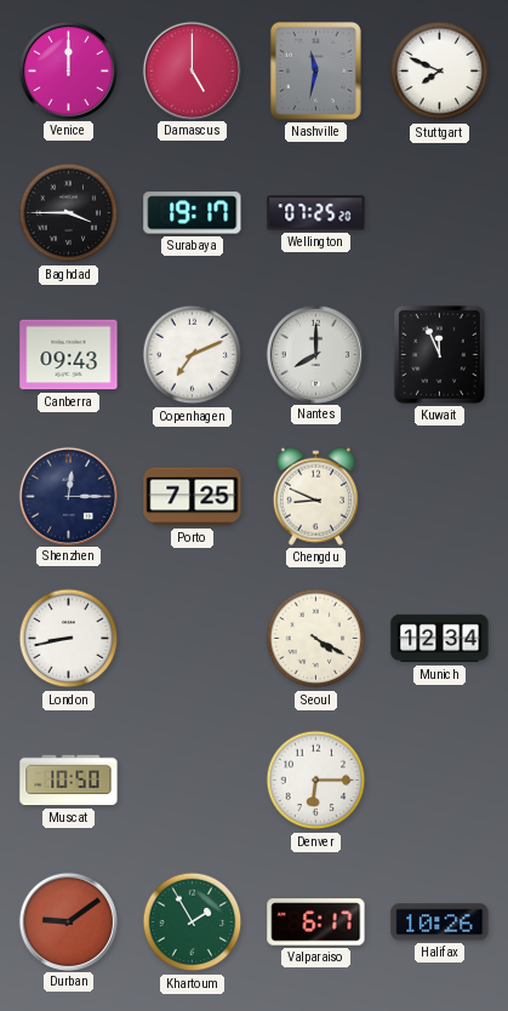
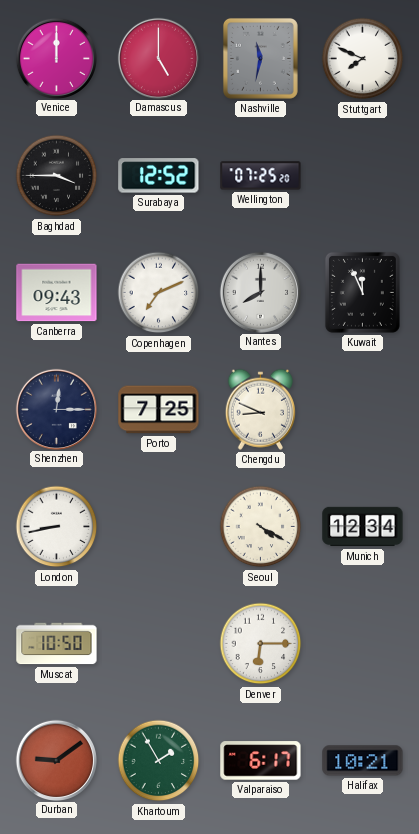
Surabaya: 19:17 -> 12:52 (159, 176)
Halifax: 10:26 -> 10:21 (363, 761)
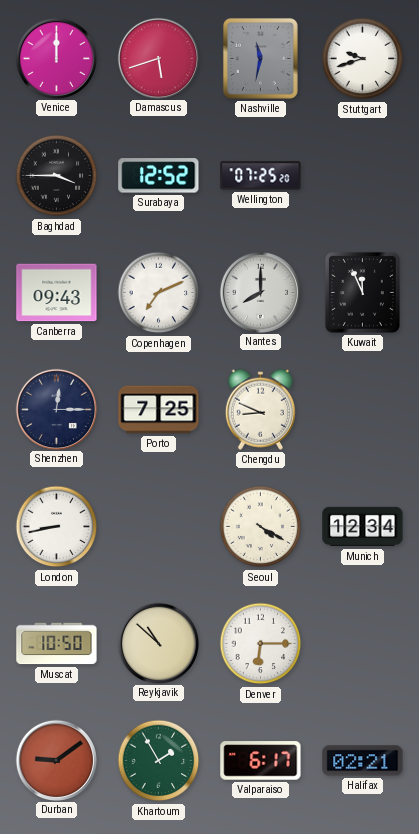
Damascus: 5:00 -> 5:42 (158, 58)
Stuttgart: 7:49 -> 9:42 (363, 59)
Reykjavik: none -> 10:52 (158, 643)
Halifax: 10:21 -> 02:21 (363, 761)
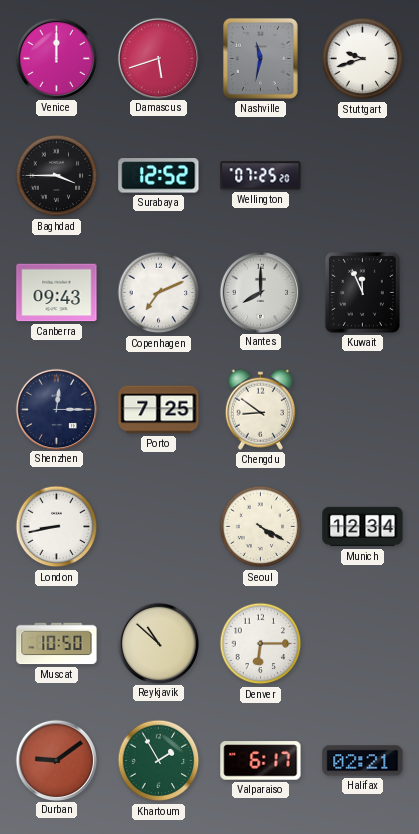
Chengdu: 8:49 -> 8:51 (260, 409)
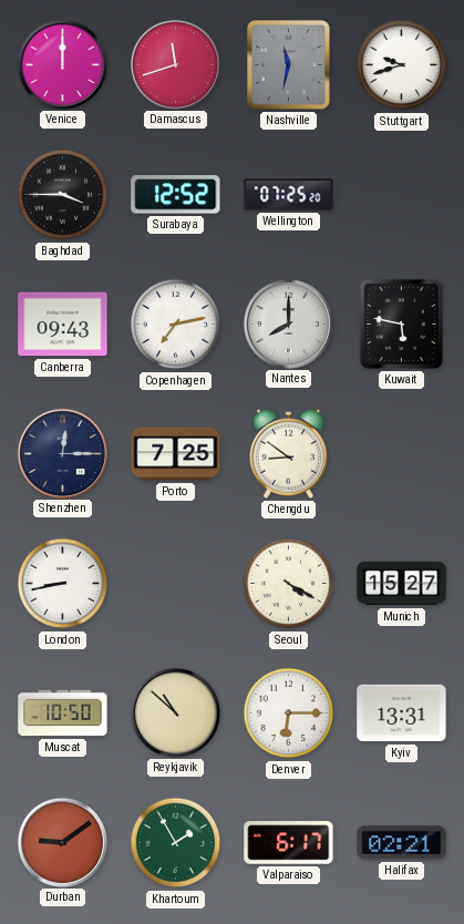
Damascus: 5:42 -> 11:42 (175, 64)
Copenhagen: 7:11 -> 7:13 (176, 325)
Kuwait: 11:56 -> 5:47 (401, 324)
Munich: 12:34 -> 15:27 (402, 584)
Kyiv: none -> 13:31 (402, 713)
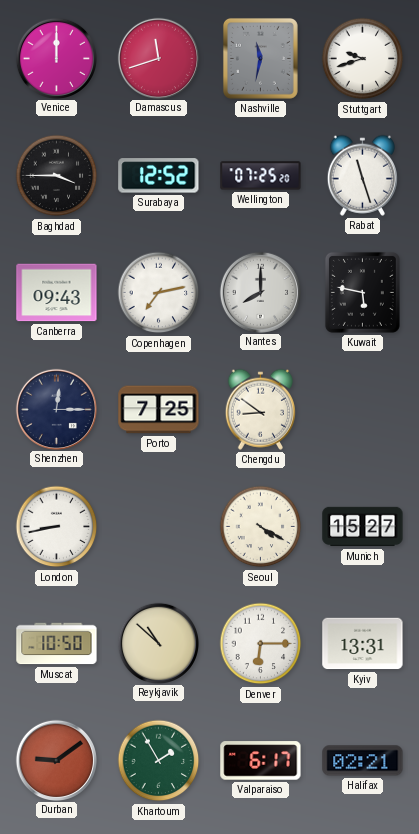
Rabat: none -> 11:27 (362, 175)
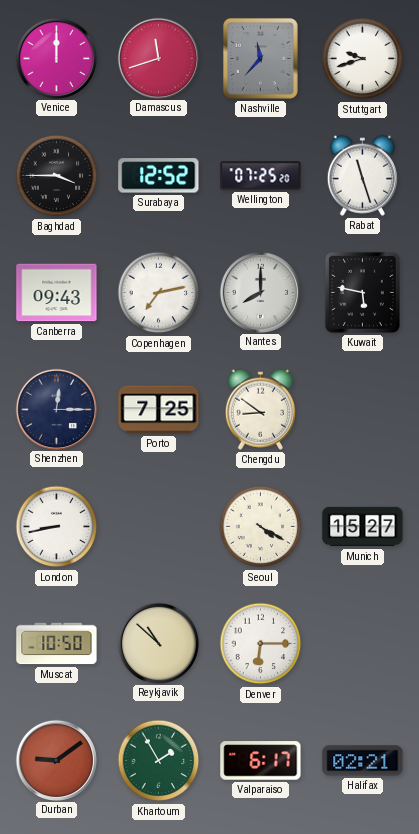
Nashville: 11:32 -> 11:37 (260, 58)
Kyiv: 13:31 -> none (363, 644)
